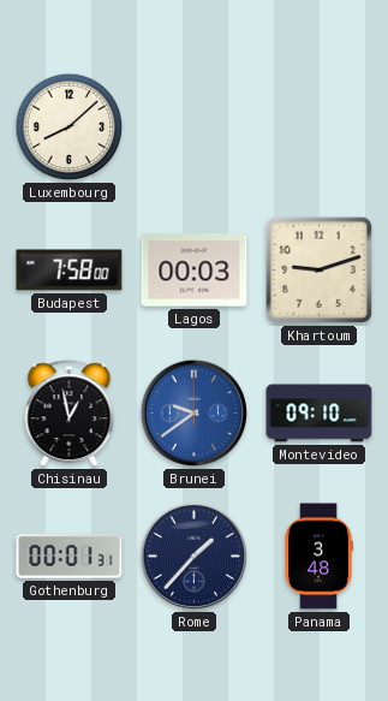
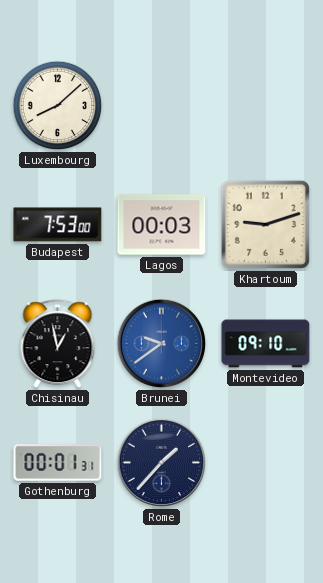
Budapest: 7:58 -> 7:53 (58, 225)
Panama: 3:48 -> none (318, 557)
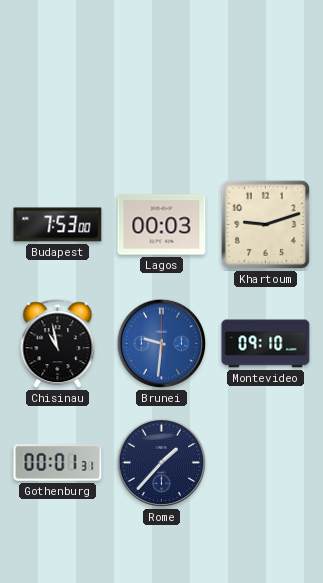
Luxembourg: 8:08 -> none (58, 106)
Chisinau: 12:58 -> 10:58 (58, 344)
Brunei: 9:39 -> 9:31 (162, 344)
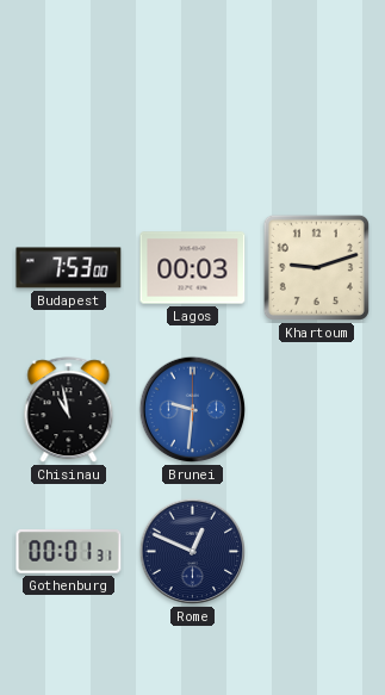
Montevideo: 09:10 -> none (266, 344)
Rome: 1:37 -> 12:49 (193, 552)
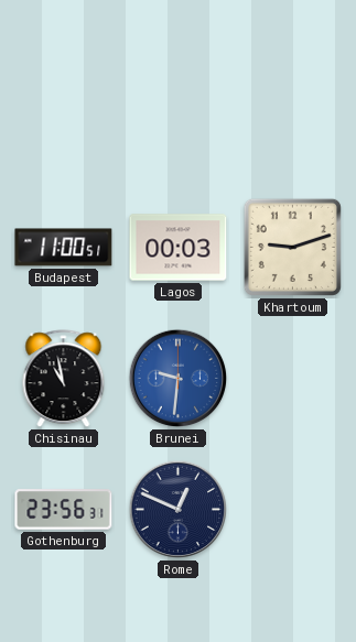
Budapest: 7:53 -> 11:00 (64, 248)
Gothenburg: 00:01 -> 23:56 (64, 510)
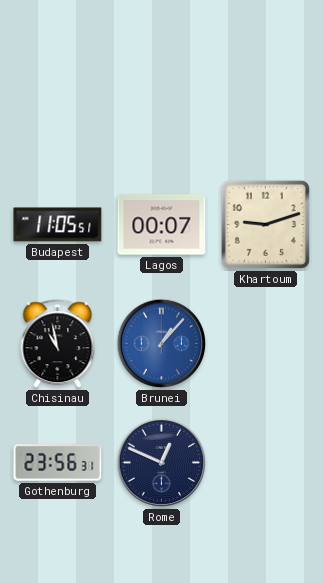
Budapest: 11:00 -> 11:05 (58, 225)
Lagos: 00:03 -> 00:07 (162, 225)
Brunei: 9:31 -> 1:07 (162, 344)
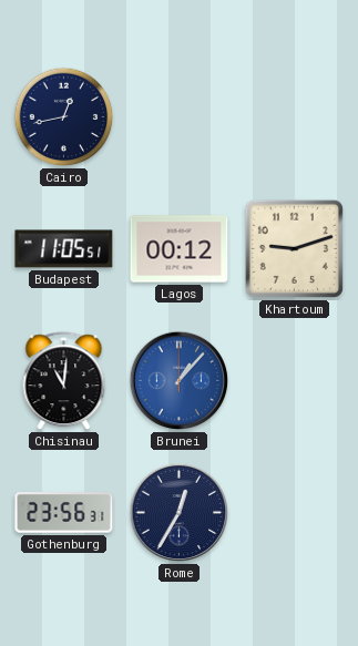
Cairo: none -> 12:43 (64, 117)
Lagos: 00:07 -> 00:12 (180, 249)
Chisinau: 10:58 -> 11:01 (64, 381)
Rome: 12:49 -> 12:35 (180, 513)
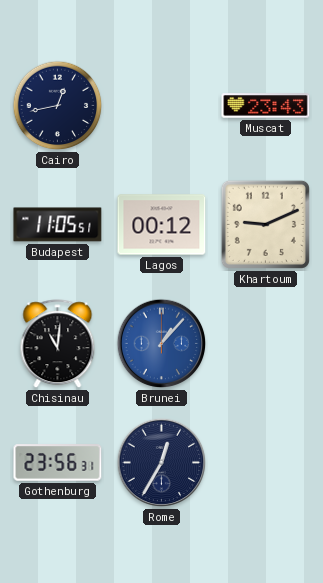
Muscat: none -> 23:43 (266, 106)
Khartoum: 9:12 -> 9:11 (265, 224)
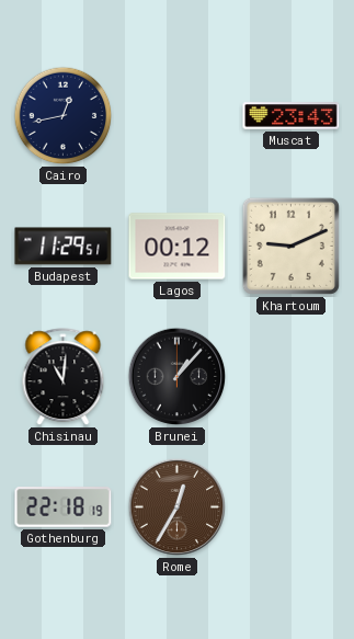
Budapest: 11:05 -> 11:29 (64, 247)
Brunei dial: blue -> black (178, 377)
Gothenburg: 23:56 -> 22:18 (64, 507)
Rome dial: navy -> brown (178, 507)
